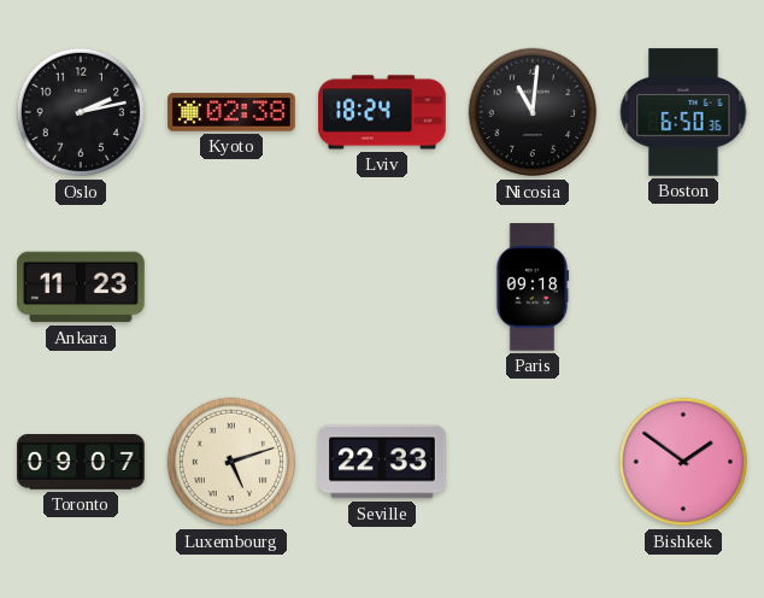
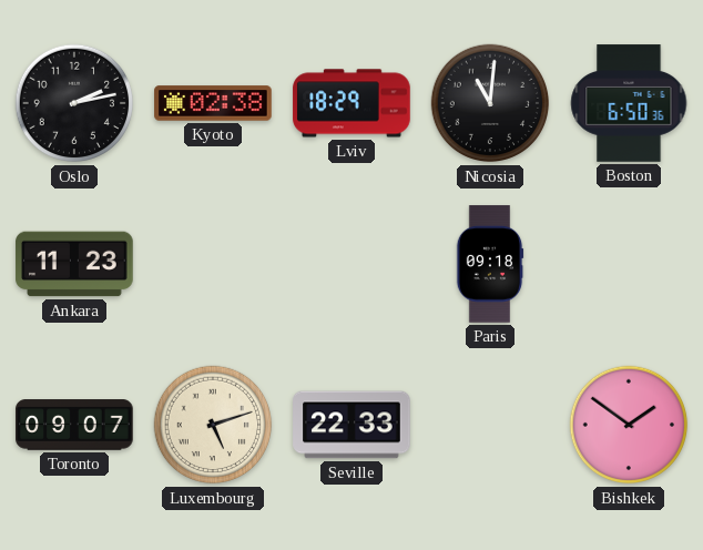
Lviv: 18:24 -> 18:29 (351, 103)
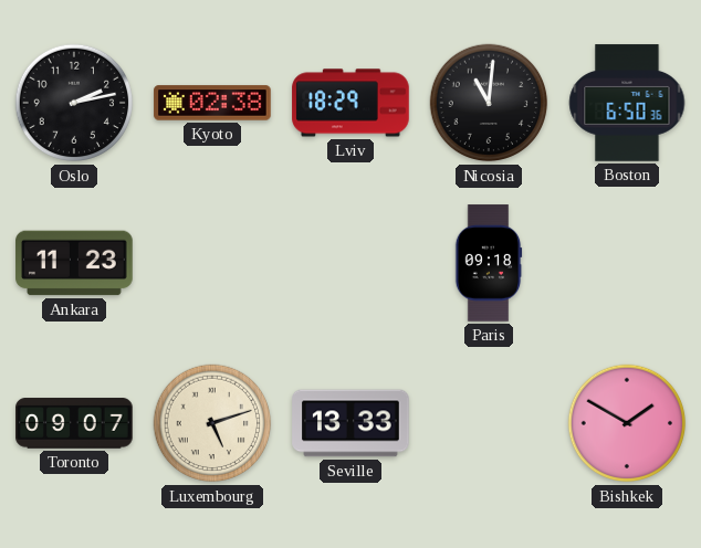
Seville: 22:33 -> 13:33 (350, 423)
Bishkek: 1:51 -> 1:50 (627, 423)
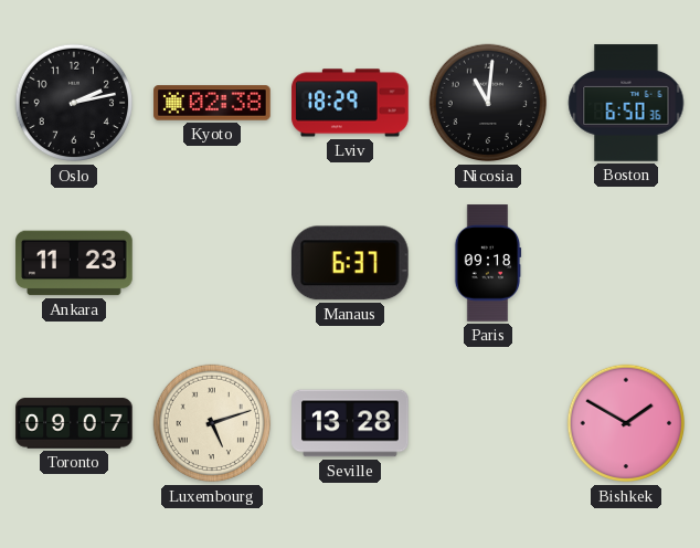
Manaus: none -> 6:37 (350, 263)
Seville: 13:33 -> 13:28 (350, 423)
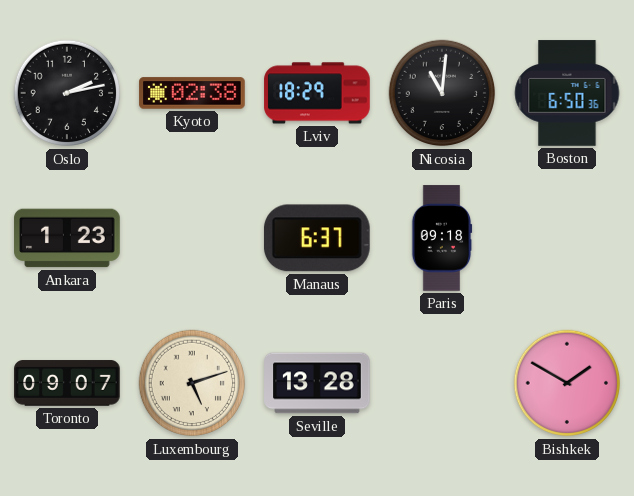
Ankara: 11:23 -> 1:23 (67, 238)
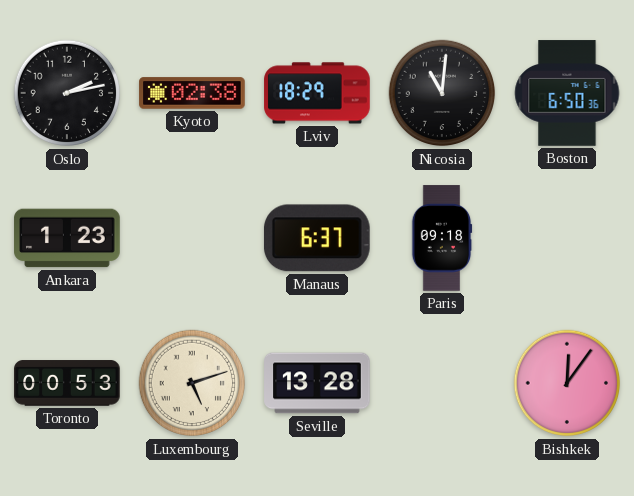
Toronto: 09:07 -> 00:53 (67, 383)
Bishkek: 1:50 -> 12:06 (567, 383)
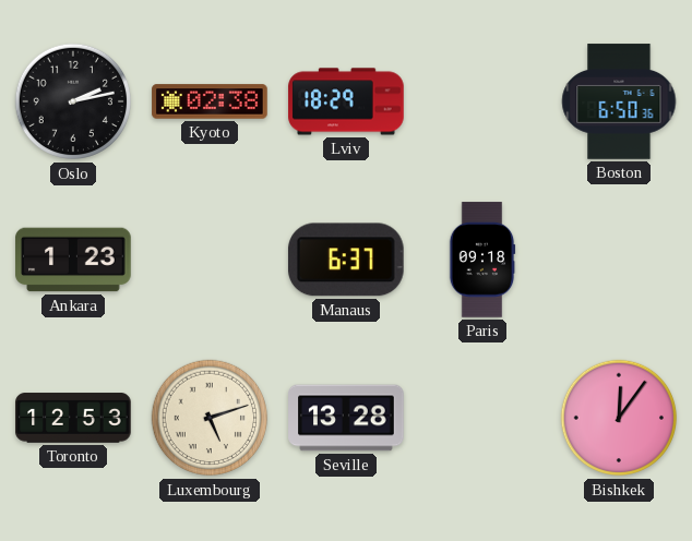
Nicosia: 11:01 -> none (442, 93)
Toronto: 00:53 -> 12:53 (73, 418)
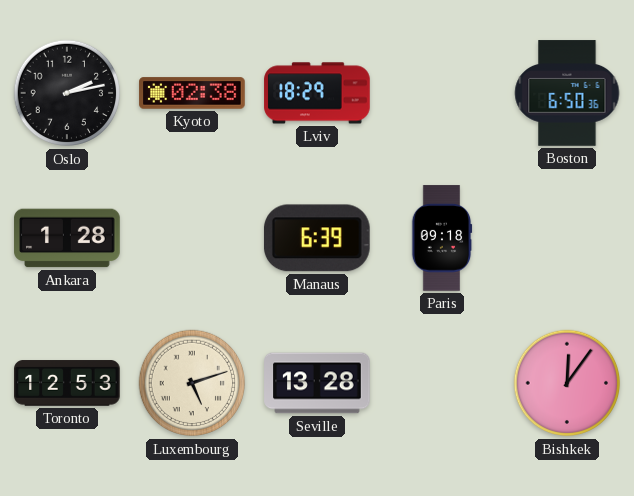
Ankara: 1:23 -> 1:28 (67, 238)
Manaus: 6:37 -> 6:39 (317, 238)
